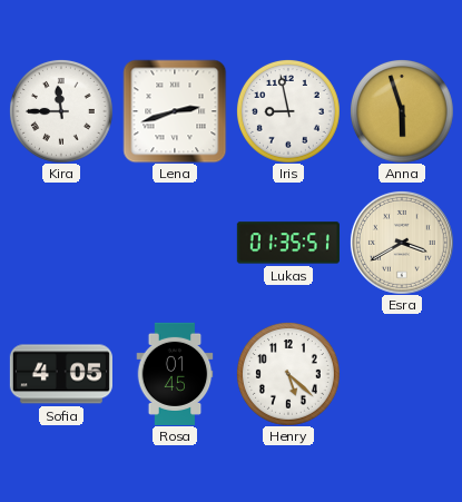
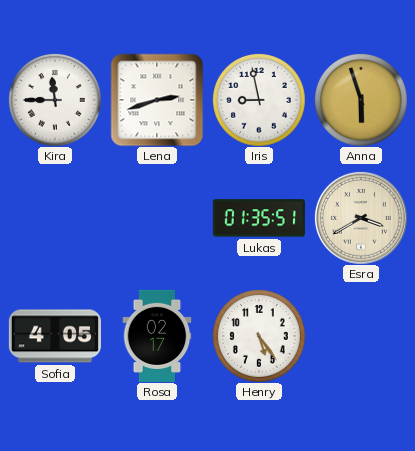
Rosa: 01:45 -> 02:17 (157, 336)
Henry: 5:22 -> 5:24 (259, 336)
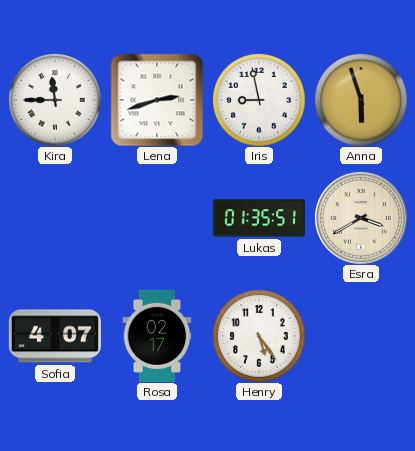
Sofia: 4:05 -> 4:07 (55, 336)
